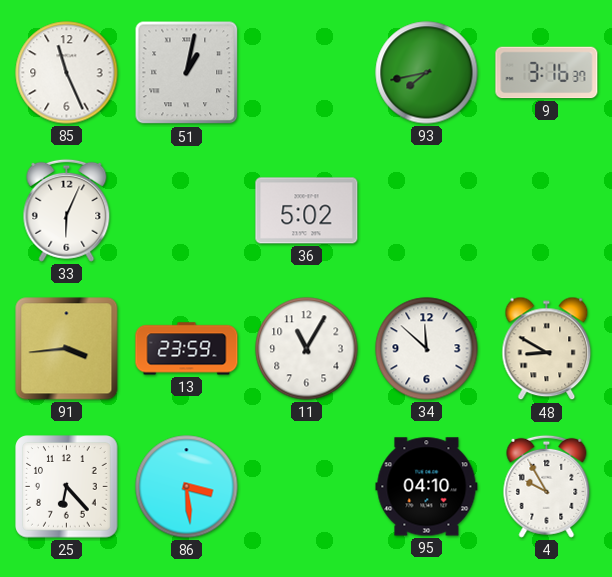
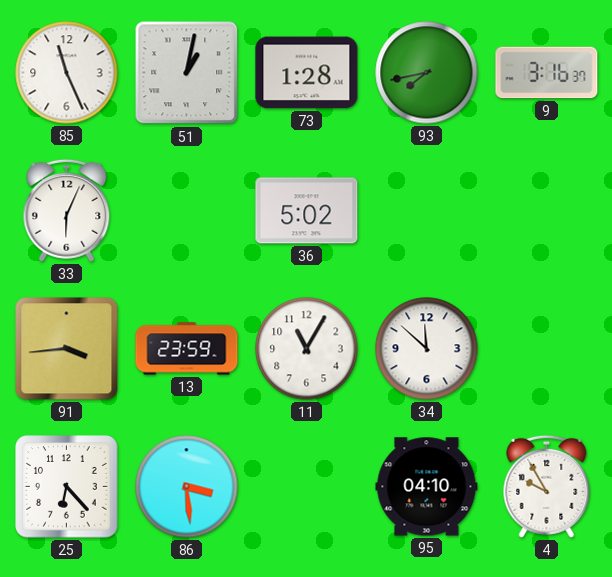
73: none -> 1:28 (307, 73)
48: 8:50 -> none (547, 349)
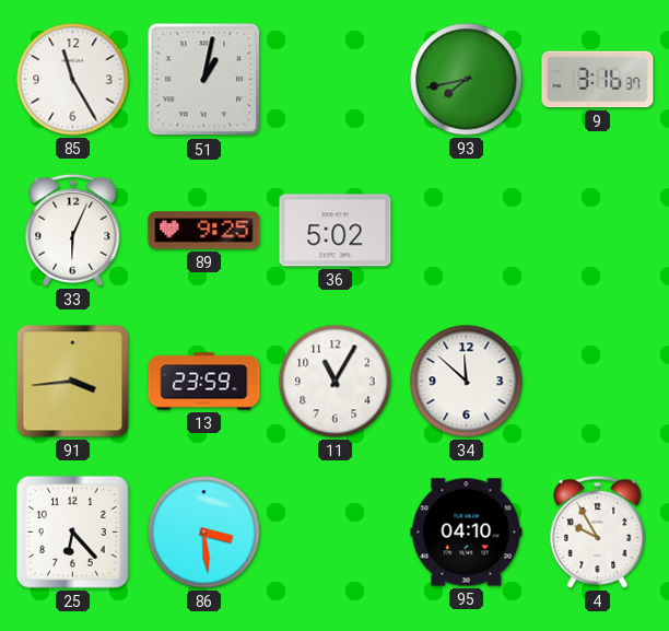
85: 11:26 -> 11:25 (73, 80)
73: 1:28 -> none (307, 73)
89: none -> 9:25 (204, 231)
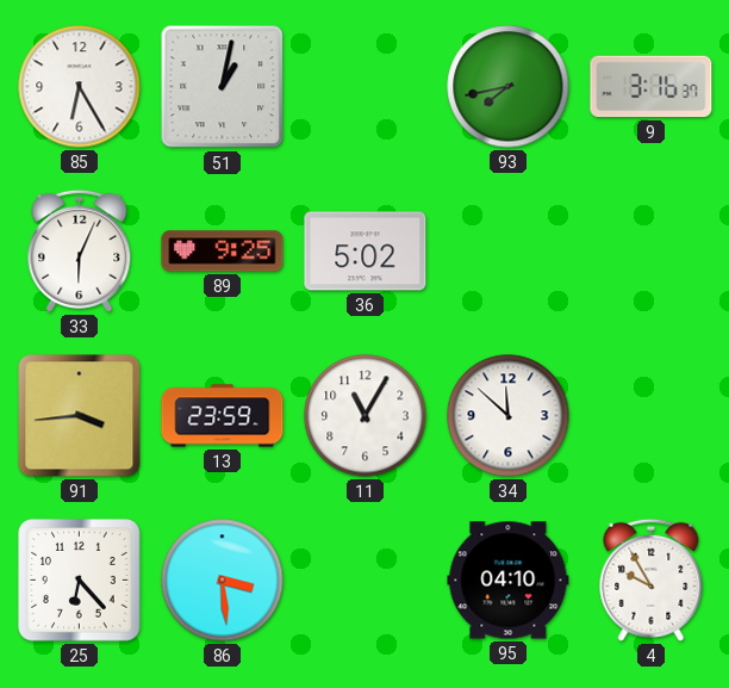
85: 11:25 -> 6:25 (80, 87)
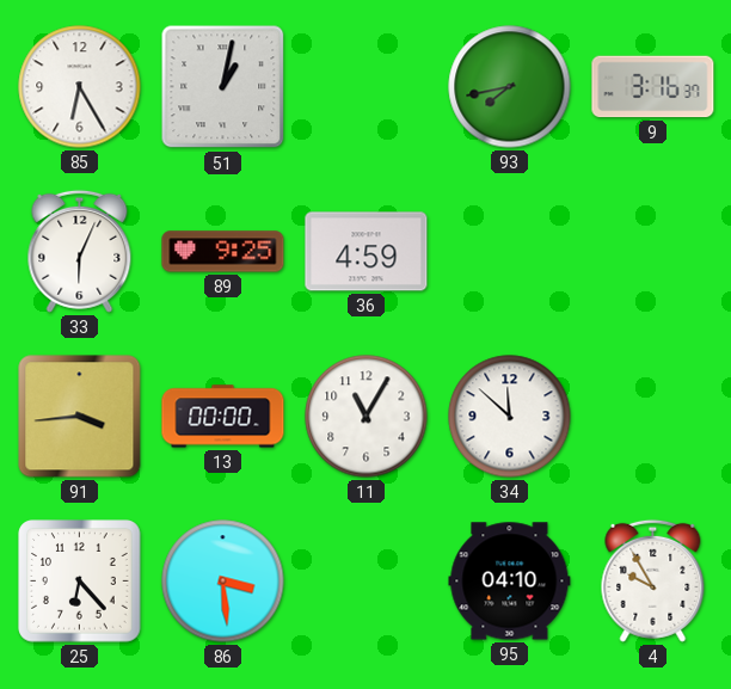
36: 5:02 -> 4:59 (367, 252)
13: 23:59 -> 00:00 (223, 417)
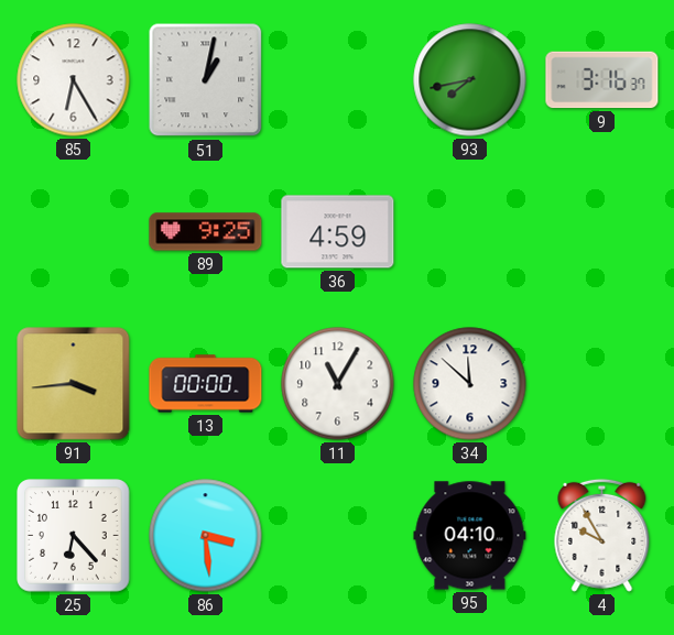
33: 6:04 -> none (80, 251)
